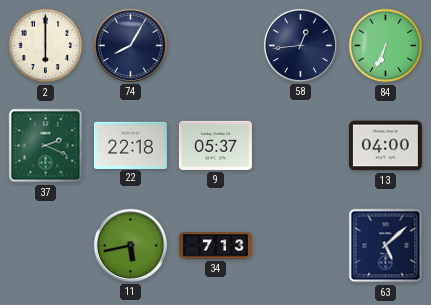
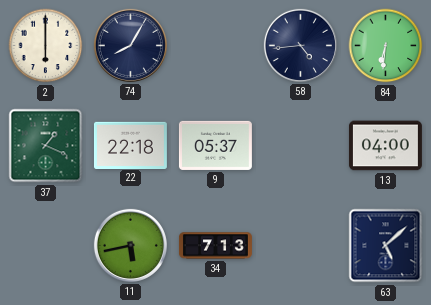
58: 12:44 -> 4:44 (300, 45)
84: 6:34 -> 6:31 (386, 46)
37: 2:19 -> 1:19 (46, 146)
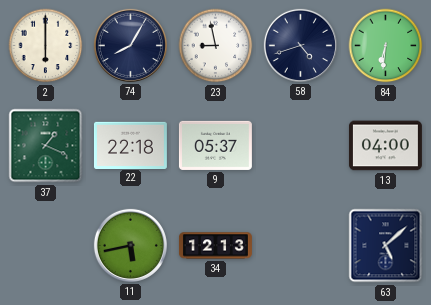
23: none -> 8:58 (216, 46)
58: 4:44 -> 4:42 (300, 45)
34: 7:13 -> 12:13 (215, 246)
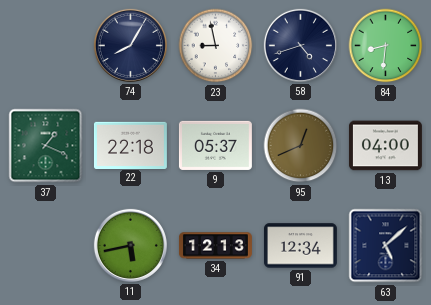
2: 6:00 -> none (46, 46)
84: 6:31 -> 8:31 (386, 46)
95: none -> 12:41 (301, 146)
91: none -> 12:34 (300, 246)
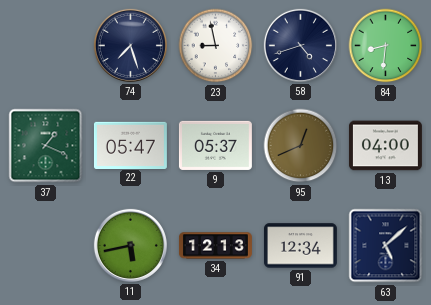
74: 8:05 -> 7:27 (130, 45)
22: 22:18 -> 05:47 (130, 145)
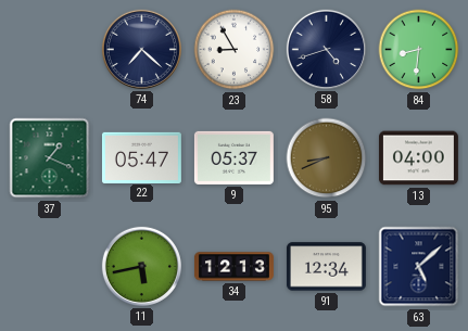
74: 7:27 -> 7:22 (141, 49)
23: 8:58 -> 8:55 (235, 50)
95: 12:41 -> 8:41 (327, 158)
